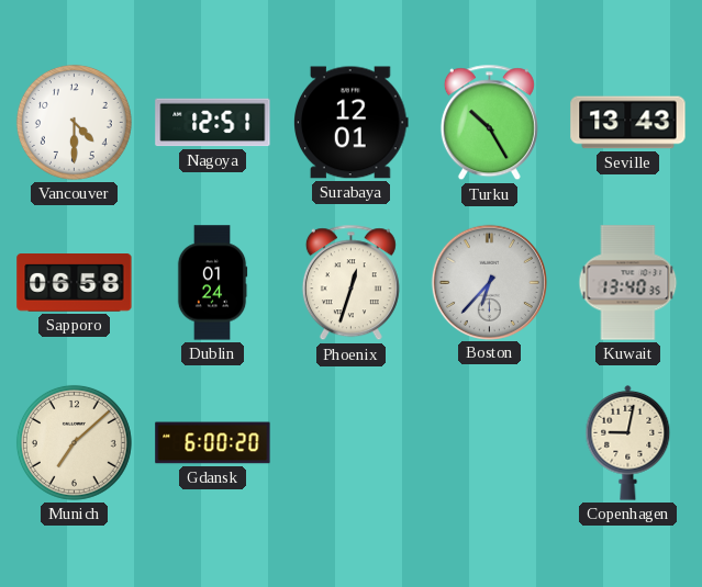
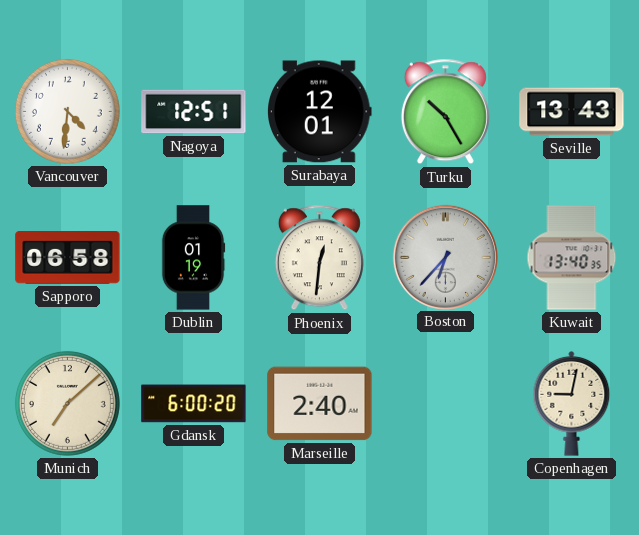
Vancouver: 4:30 -> 4:31 (67, 111)
Dublin: 01:24 -> 01:19 (193, 258)
Phoenix: 12:33 -> 12:31 (319, 258)
Marseille: none -> 2:40 (320, 404)
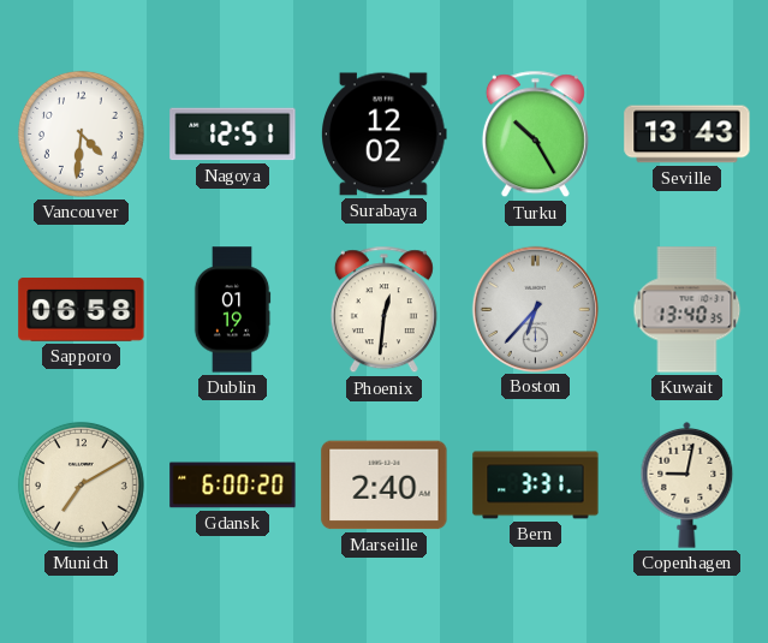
Surabaya: 12:01 -> 12:02 (385, 135)
Munich: 7:08 -> 7:10 (81, 484)
Bern: none -> 3:31 (536, 486)
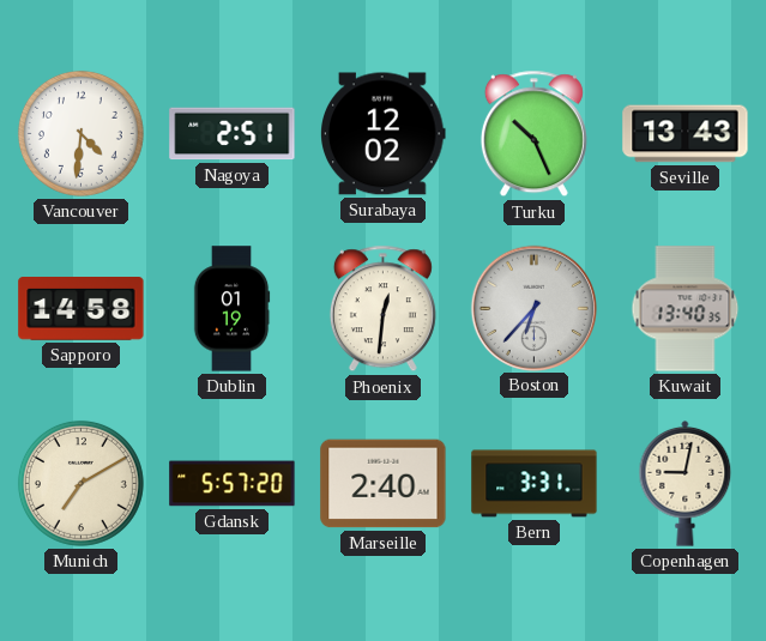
Nagoya: 12:51 -> 2:51 (233, 134)
Turku: 10:25 -> 10:26 (533, 134)
Sapporo: 06:58 -> 14:58 (82, 309)
Gdansk: 6:00 -> 5:57 (233, 484)
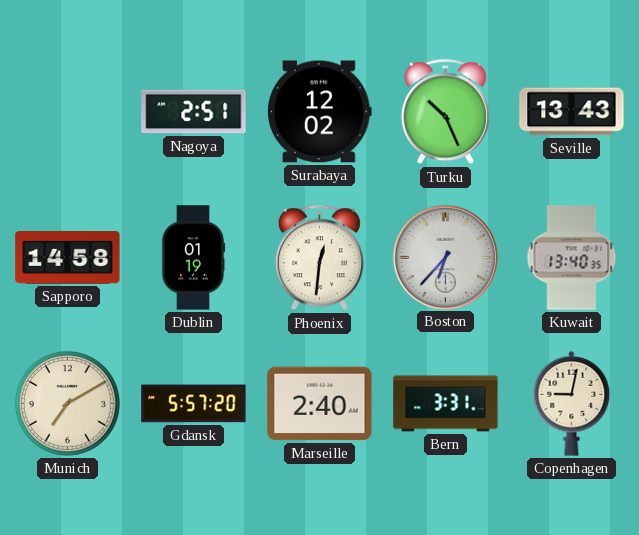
Vancouver: 4:31 -> none (80, 133)
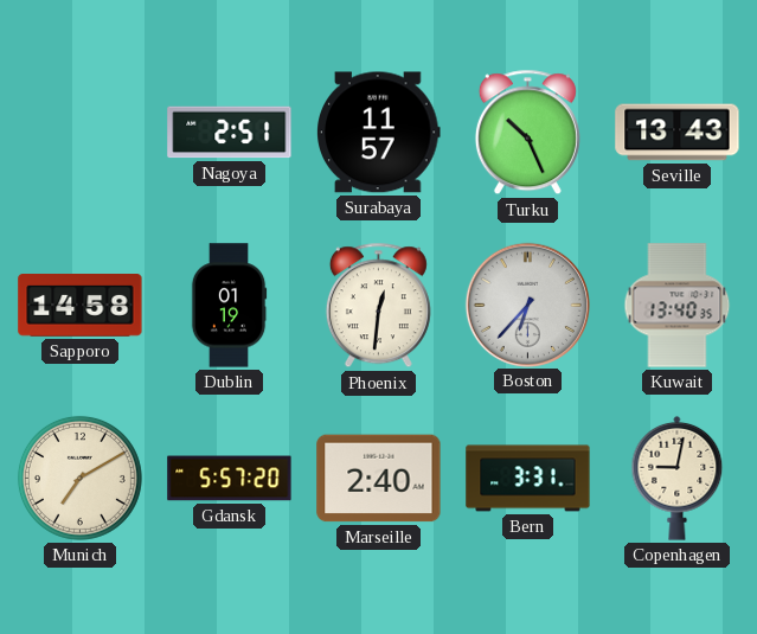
Surabaya: 12:02 -> 11:57 (379, 133)
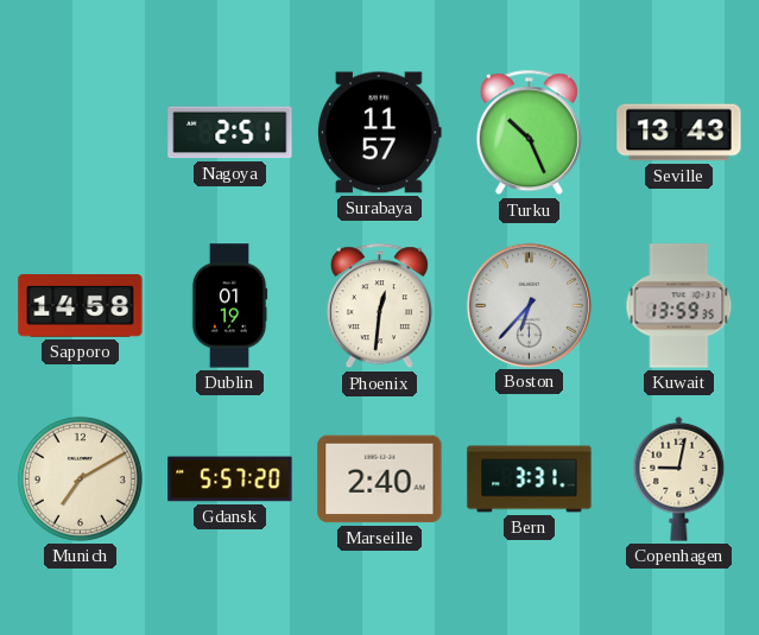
Kuwait: 13:40 -> 13:59 (679, 306)
